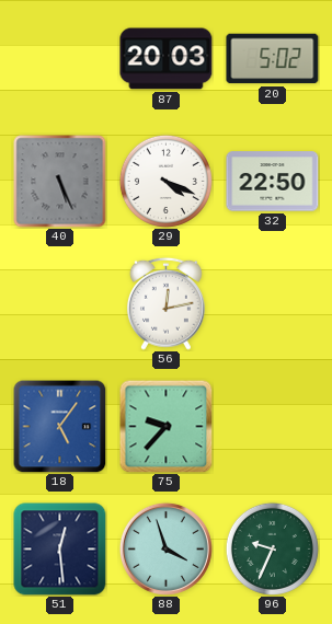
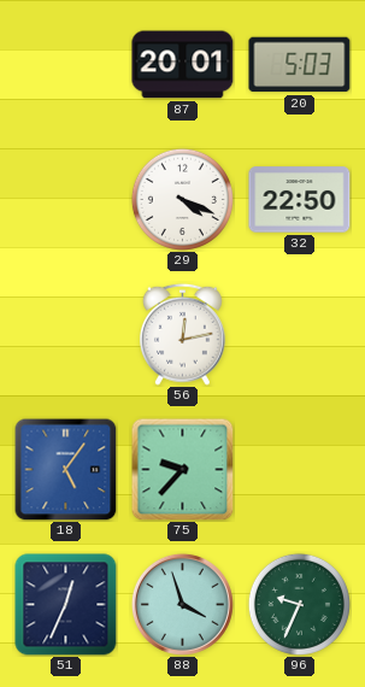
87: 20:03 -> 20:01 (183, 65)
20: 5:02 -> 5:03 (300, 65)
40: 5:26 -> none (60, 182)
51: 12:29 -> 12:34 (66, 605)
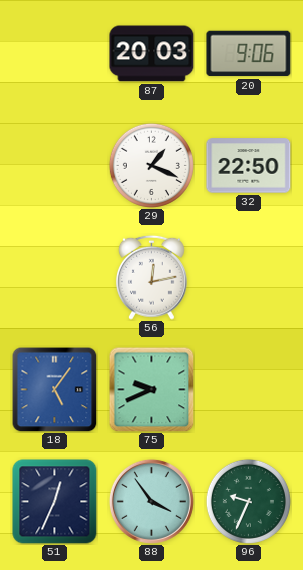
87: 20:01 -> 20:03 (152, 54)
20: 5:03 -> 9:06 (249, 54)
29: 4:19 -> 1:19 (151, 165)
75: 9:37 -> 9:41 (151, 389)
88: 3:57 -> 3:54 (151, 501)
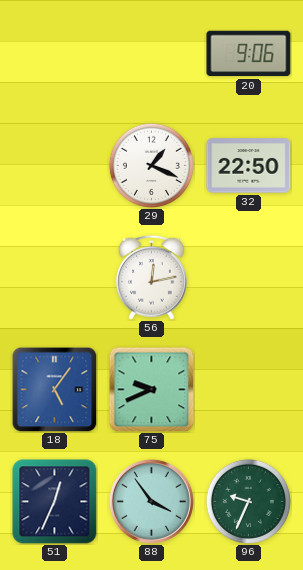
87: 20:03 -> none (152, 54)
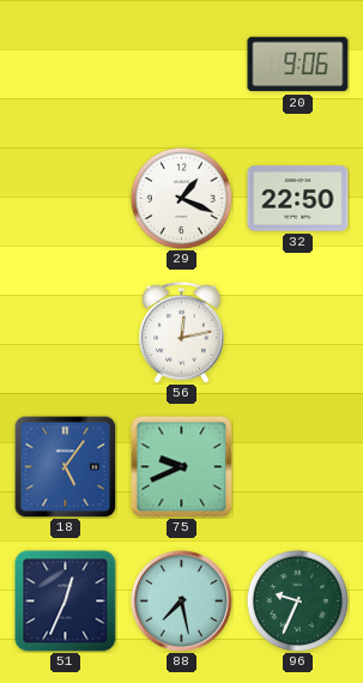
88: 3:54 -> 7:28 (181, 600)
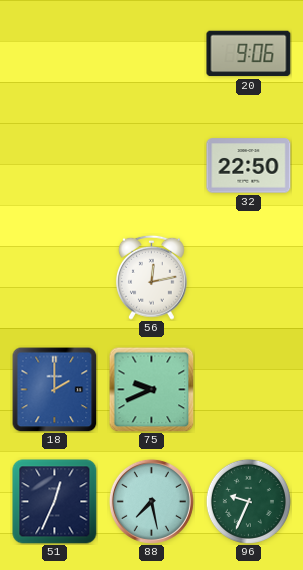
29: 1:19 -> none (181, 198)
18: 5:06 -> 2:00 (54, 389)
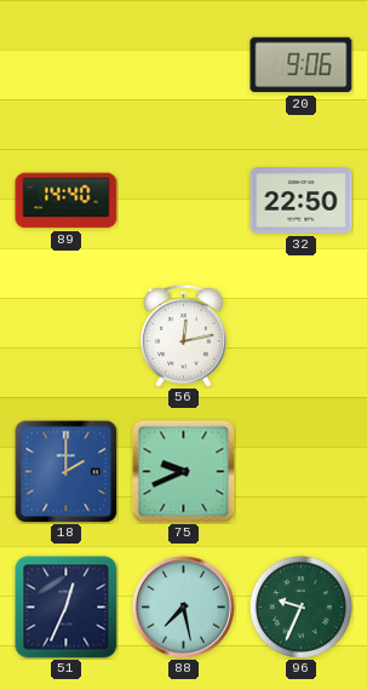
89: none -> 14:40 (67, 201)
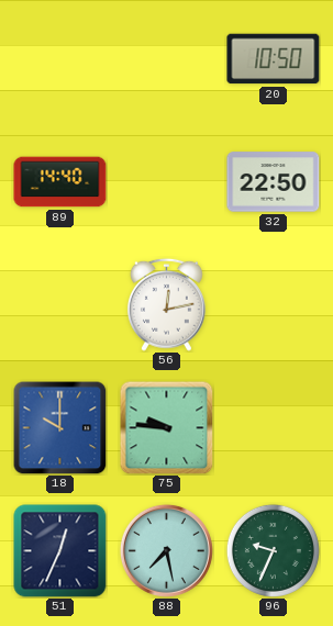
20: 9:06 -> 10:50 (274, 59)
18: 2:00 -> 10:00 (59, 427)
75: 9:41 -> 9:46 (166, 427)
